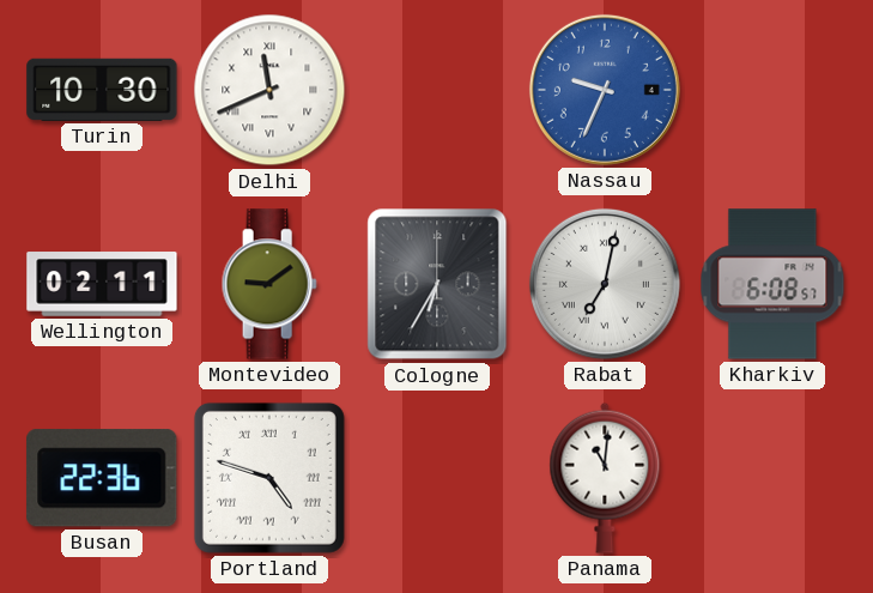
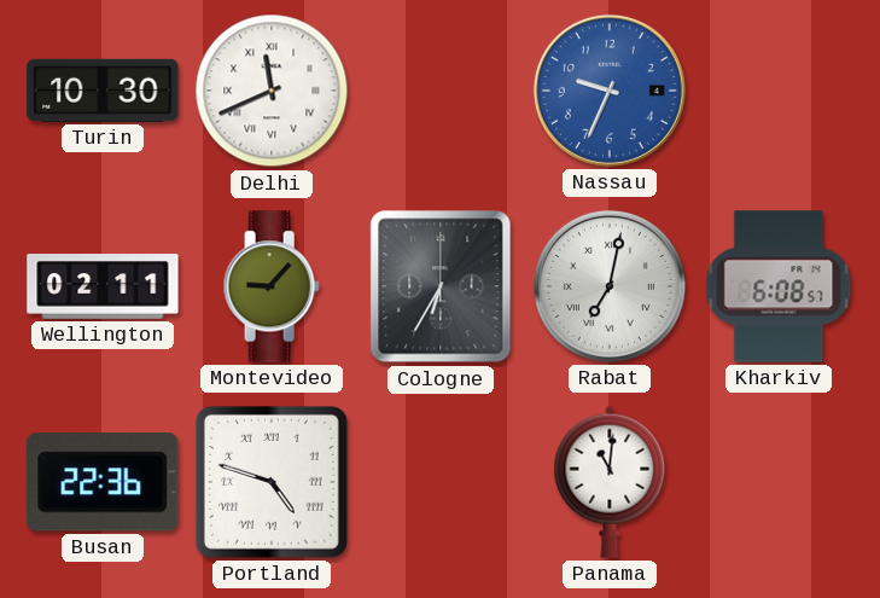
Montevideo: 9:09 -> 9:07 (272, 286)
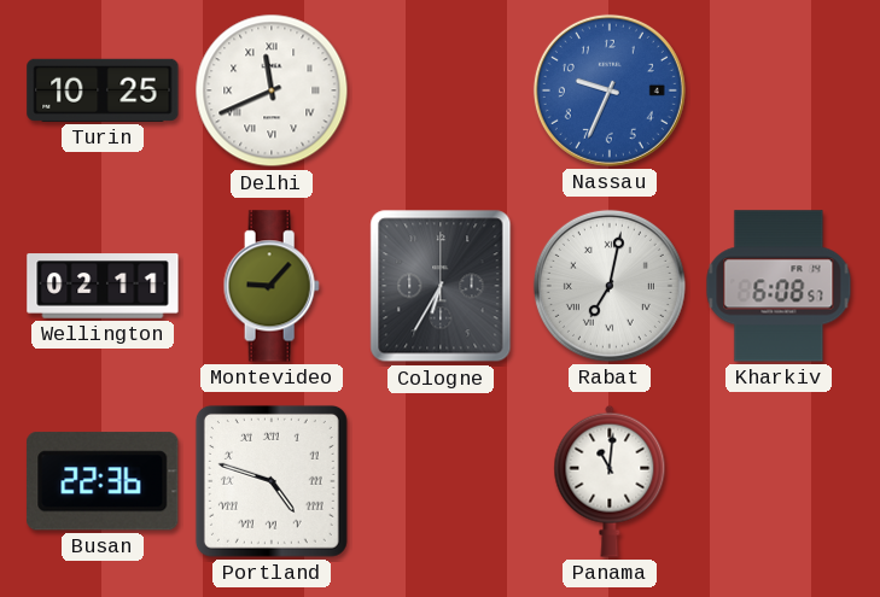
Turin: 10:30 -> 10:25 (103, 90)
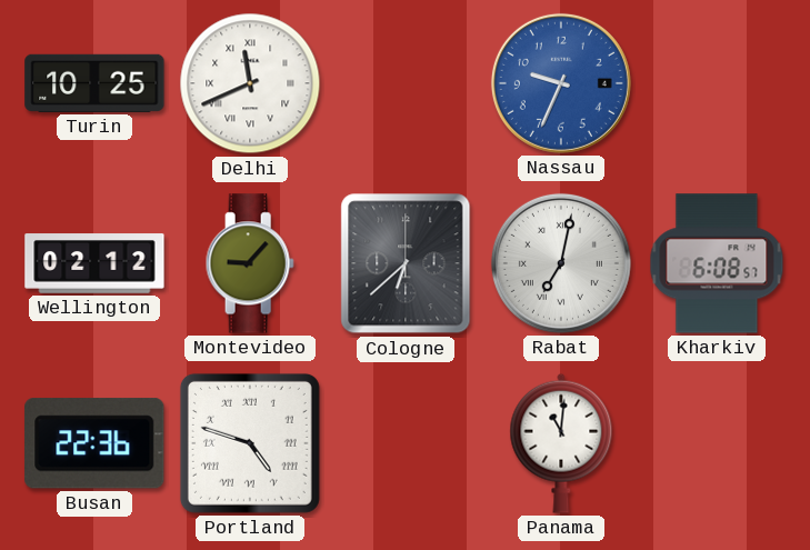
Wellington: 02:11 -> 02:12 (94, 263)
Cologne: 6:35 -> 6:38 (406, 263)
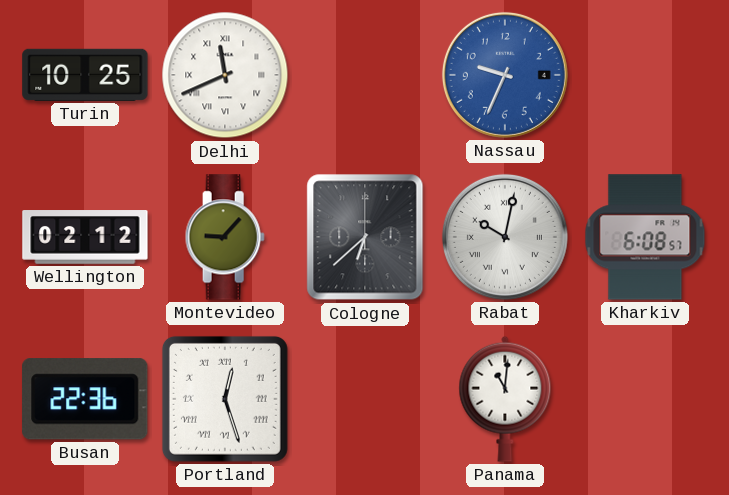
Rabat: 7:02 -> 10:02 (505, 237)
Portland: 4:48 -> 12:27 (225, 399)
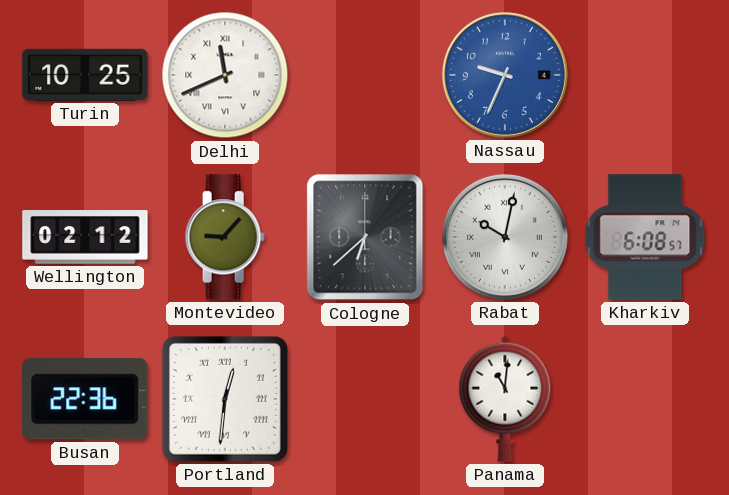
Portland: 12:27 -> 12:31 (225, 399)
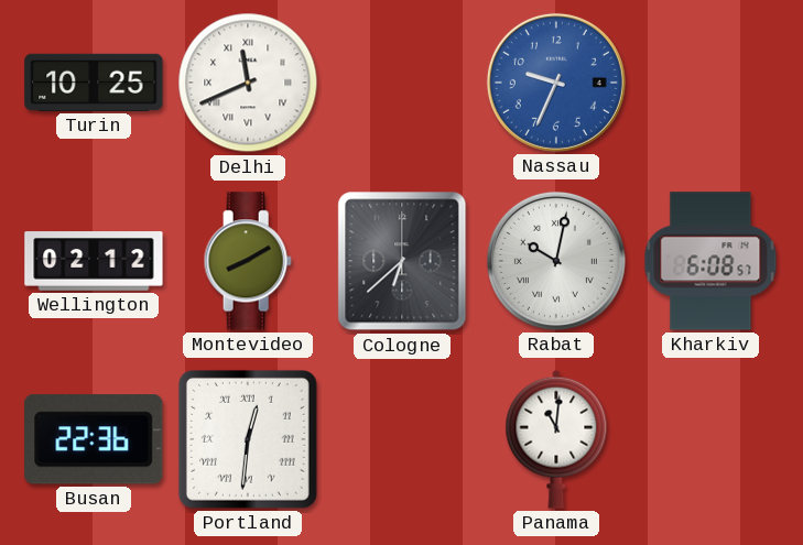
Montevideo: 9:07 -> 8:10 (248, 261)
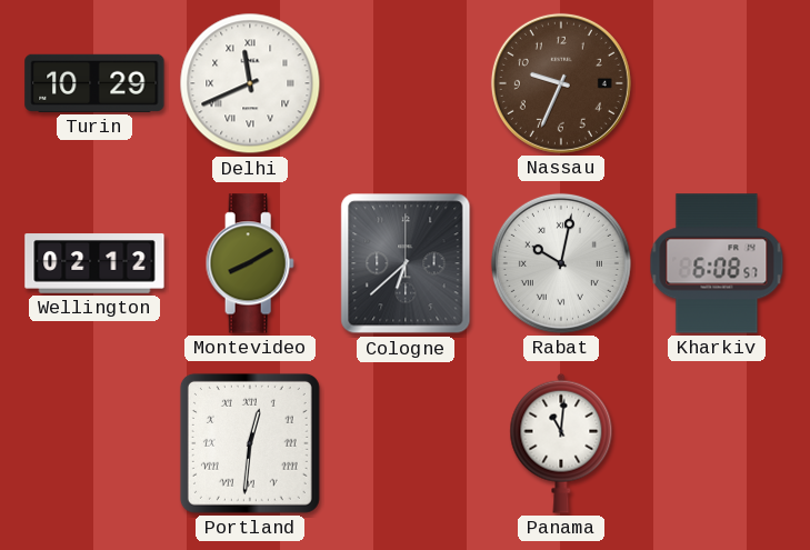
Turin: 10:25 -> 10:29 (94, 83)
Nassau dial: blue -> brown (561, 83)
Busan: 22:36 -> none (94, 439)
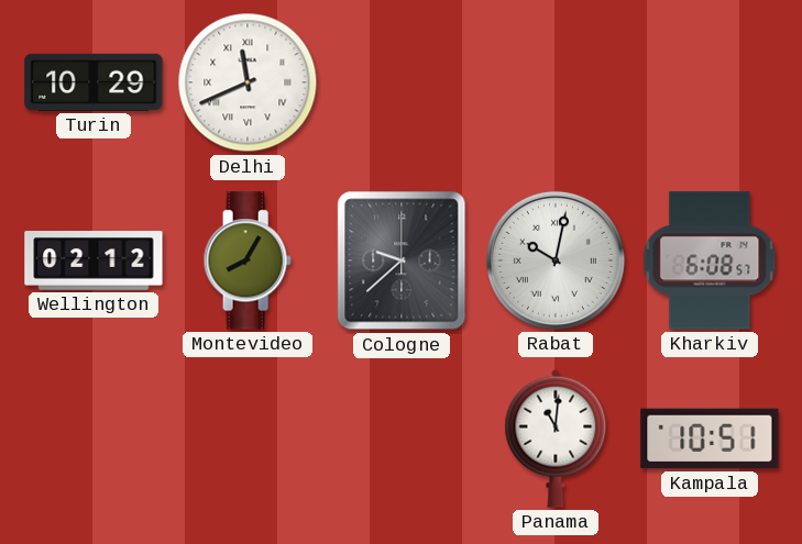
Nassau: 9:34 -> none (561, 83)
Montevideo: 8:10 -> 8:05 (248, 260)
Cologne: 6:38 -> 9:38 (402, 260)
Portland: 12:31 -> none (250, 443)
Kampala: none -> 10:51 (710, 438)
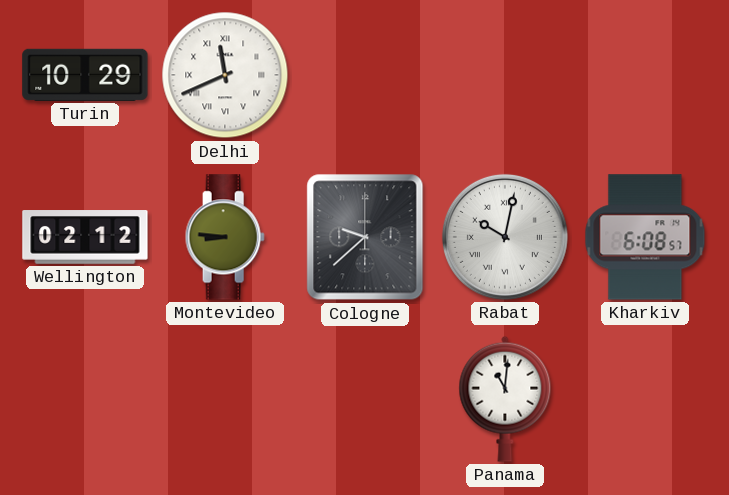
Montevideo: 8:05 -> 8:46 (225, 237)
Kampala: 10:51 -> none (710, 438)
